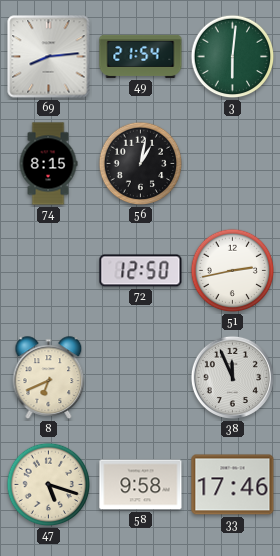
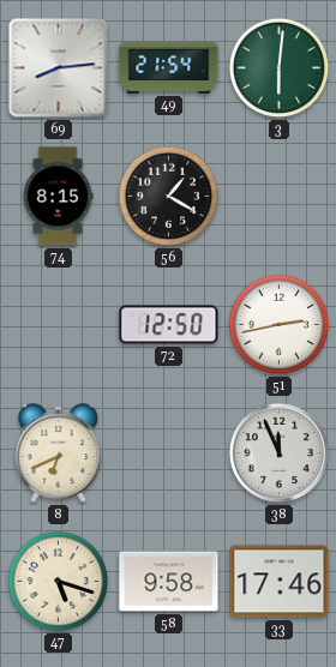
56: 1:02 -> 1:20 (169, 197)
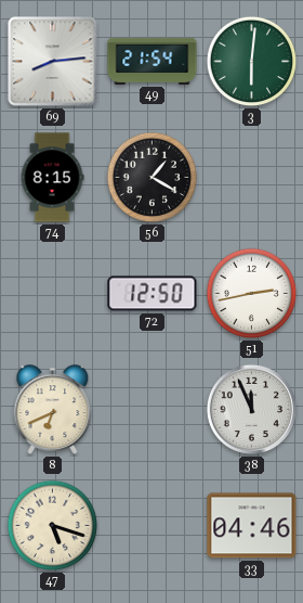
58: 9:58 -> none (169, 582)
33: 17:46 -> 04:46 (252, 526)
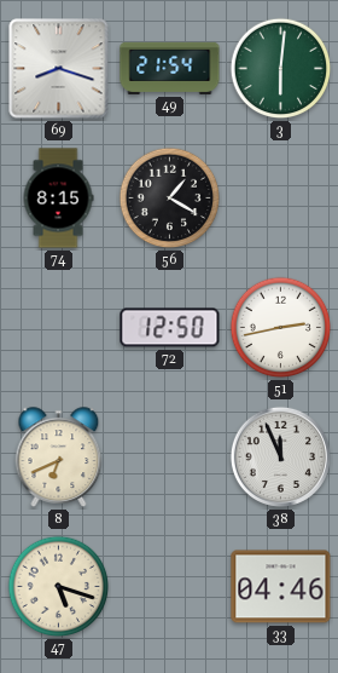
69: 8:14 -> 8:18 (59, 69)
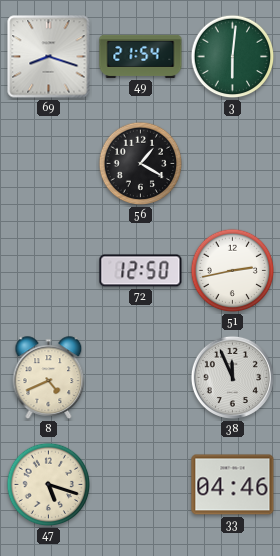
74: 8:15 -> none (58, 199)
8: 6:41 -> 4:41 (49, 378)
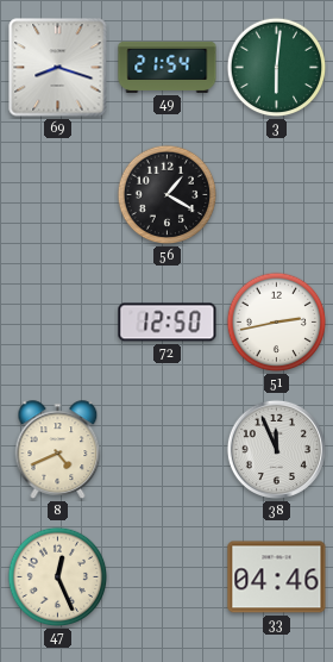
47: 5:18 -> 12:26 (58, 577)
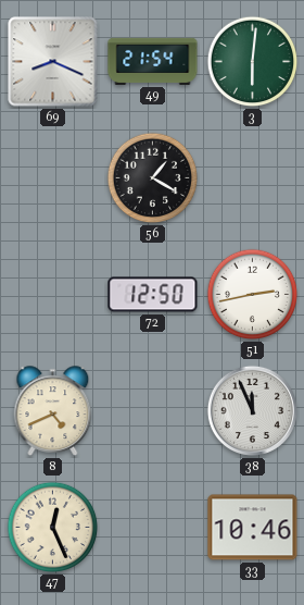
69: 8:18 -> 8:19 (53, 62)
33: 04:46 -> 10:46 (253, 528)
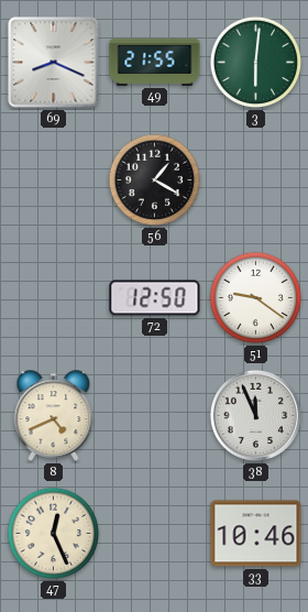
49: 21:54 -> 21:55 (155, 62)
51: 2:43 -> 9:21 (256, 298)
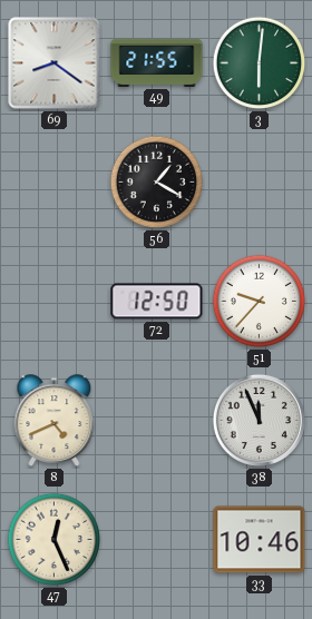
69: 8:19 -> 8:21 (55, 63)
51: 9:21 -> 9:37 (260, 302)
